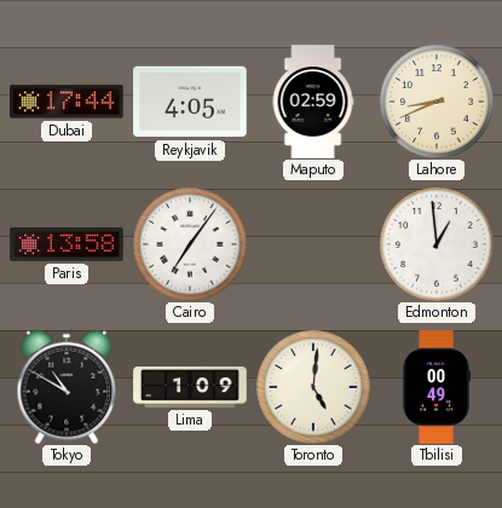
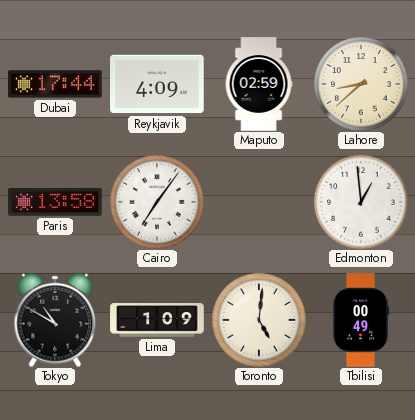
Reykjavik: 4:05 -> 4:09 (157, 84)
Lahore: 8:41 -> 8:38 (361, 84)
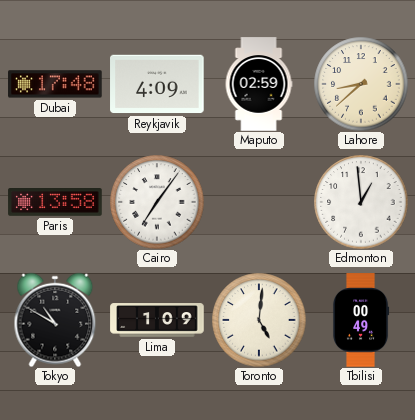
Dubai: 17:44 -> 17:48 (55, 84)
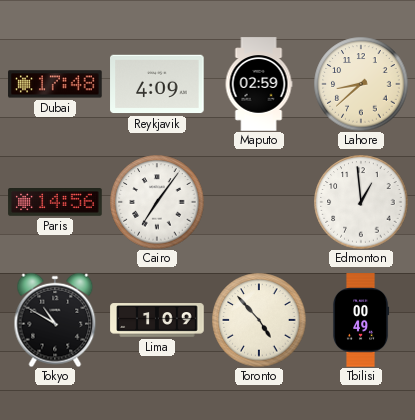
Paris: 13:58 -> 14:56 (55, 203)
Toronto: 5:01 -> 4:53 (259, 320)
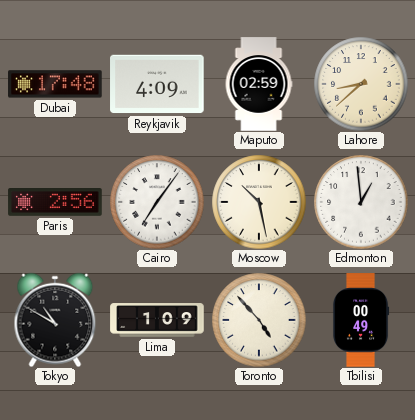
Paris: 14:56 -> 2:56 (55, 203)
Moscow: none -> 10:28 (259, 202)
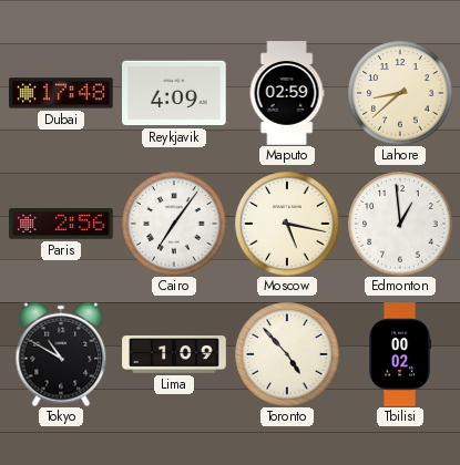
Moscow: 10:28 -> 5:17 (287, 224)
Tbilisi: 00:49 -> 00:02 (400, 354)
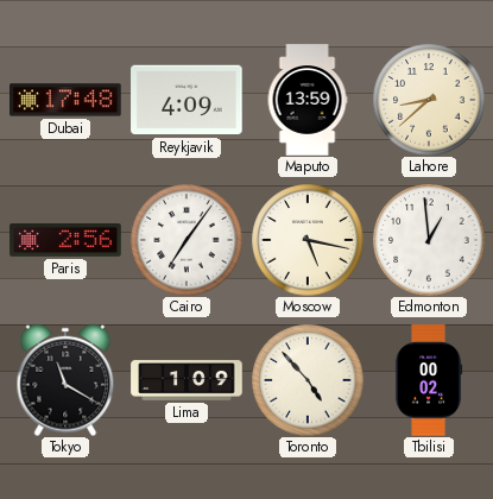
Maputo: 02:59 -> 13:59 (308, 100)
Tokyo: 10:50 -> 11:20 (65, 380)
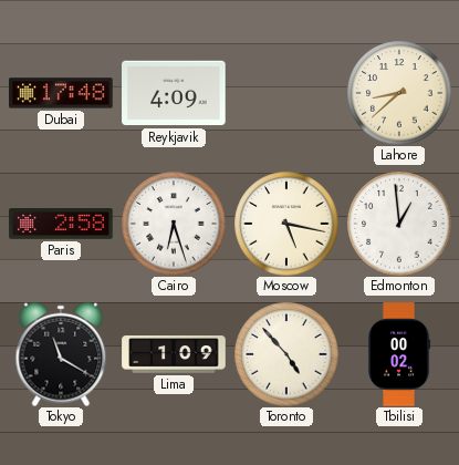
Maputo: 13:59 -> none (308, 100)
Paris: 2:56 -> 2:58 (61, 225)
Cairo: 7:06 -> 6:27 (174, 224)
